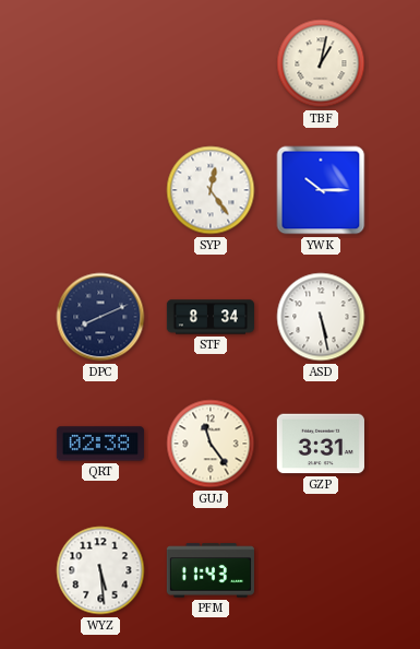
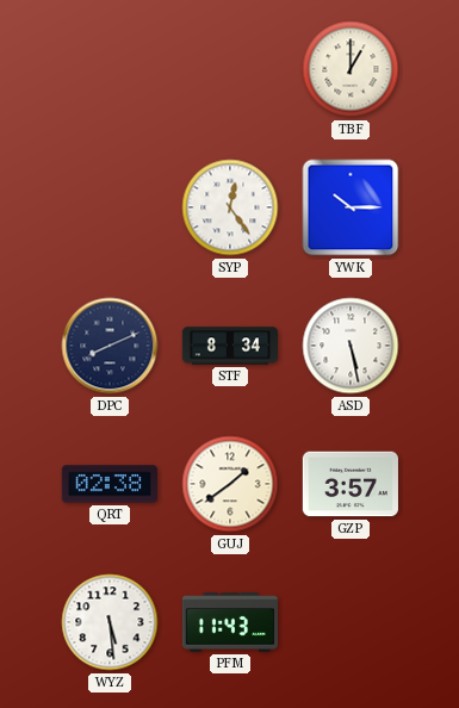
TBF: 1:02 -> 1:00 (351, 69)
GUJ: 11:24 -> 1:39 (230, 484)
GZP: 3:31 -> 3:57 (351, 484)
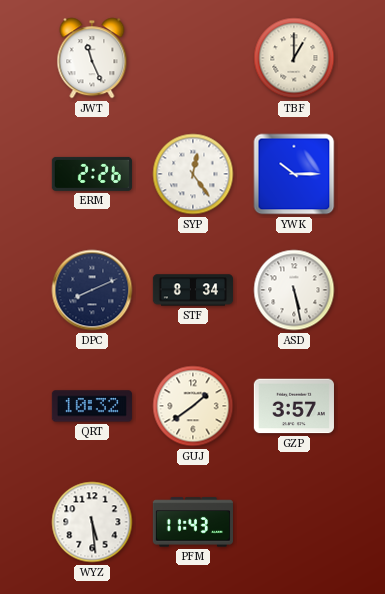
JWT: none -> 11:26 (92, 58)
ERM: none -> 2:26 (92, 174)
QRT: 02:38 -> 10:32 (92, 406)
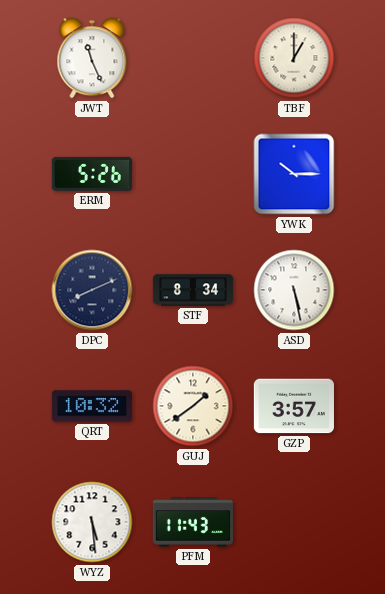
ERM: 2:26 -> 5:26 (92, 174)
SYP: 12:24 -> none (193, 174)
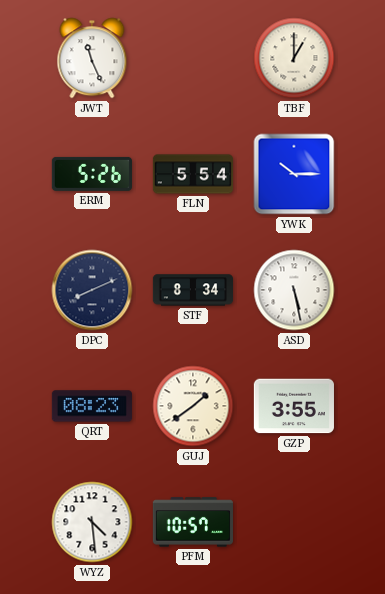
FLN: none -> 5:54 (192, 174)
QRT: 10:32 -> 08:23 (92, 406)
GZP: 3:57 -> 3:55 (294, 406)
WYZ: 5:29 -> 4:29 (92, 522)
PFM: 11:43 -> 10:57 (193, 522)
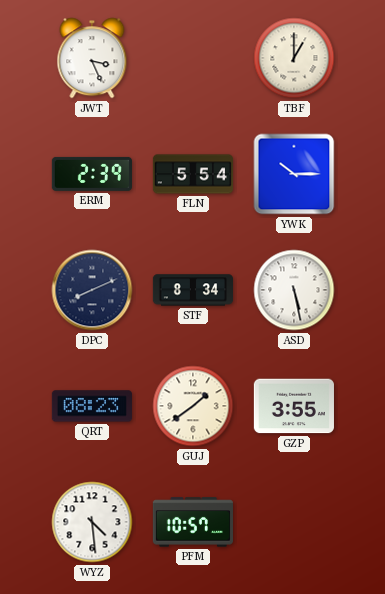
JWT: 11:26 -> 3:26 (92, 58)
ERM: 5:26 -> 2:39 (92, 174)
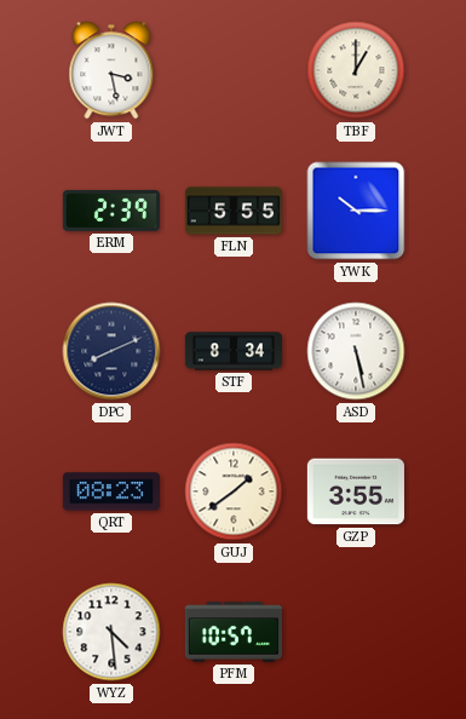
JWT: 3:26 -> 3:28 (111, 70)
FLN: 5:54 -> 5:55 (232, 211)
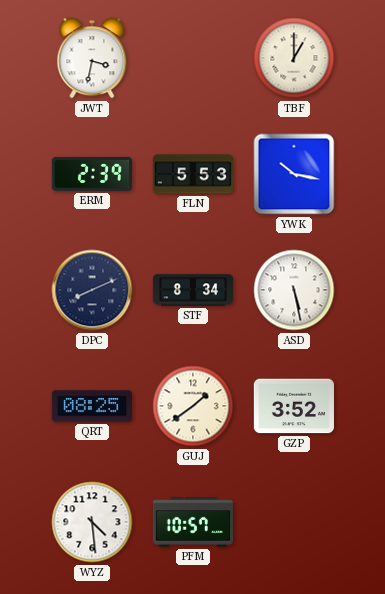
JWT: 3:28 -> 3:32 (92, 58)
FLN: 5:55 -> 5:53 (192, 174)
YWK: 10:15 -> 10:17 (294, 174)
QRT: 08:23 -> 08:25 (92, 406)
GZP: 3:55 -> 3:52 (294, 406)
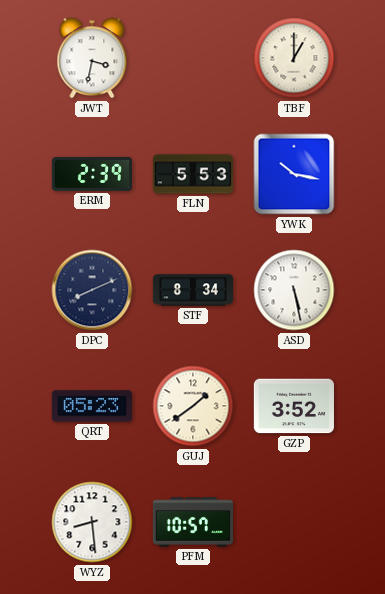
QRT: 08:25 -> 05:23 (92, 406)
WYZ: 4:29 -> 8:29 (92, 522)
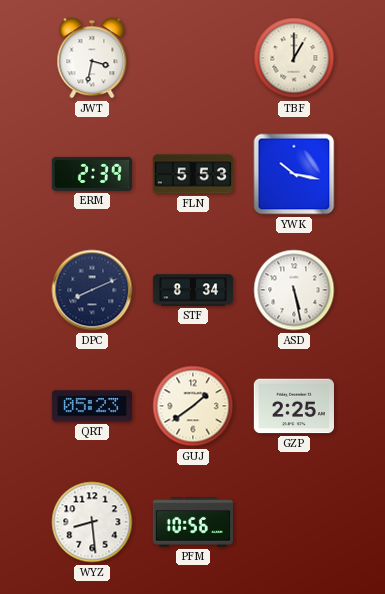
GZP: 3:52 -> 2:25 (294, 406)
PFM: 10:57 -> 10:56 (193, 522)
